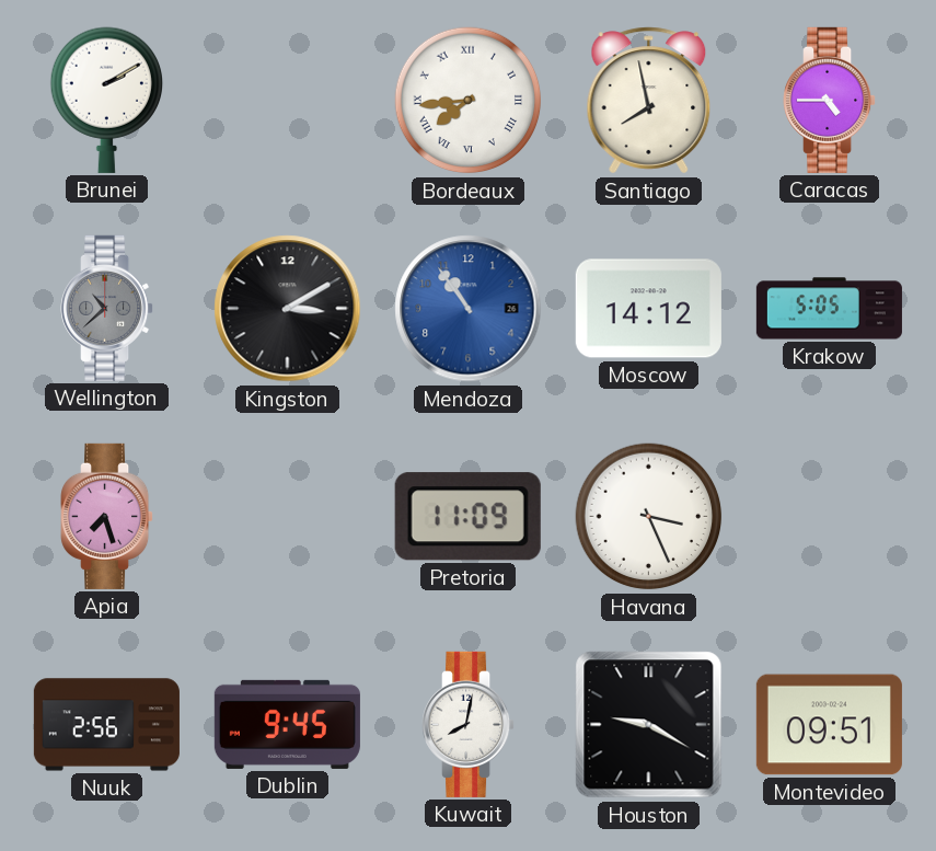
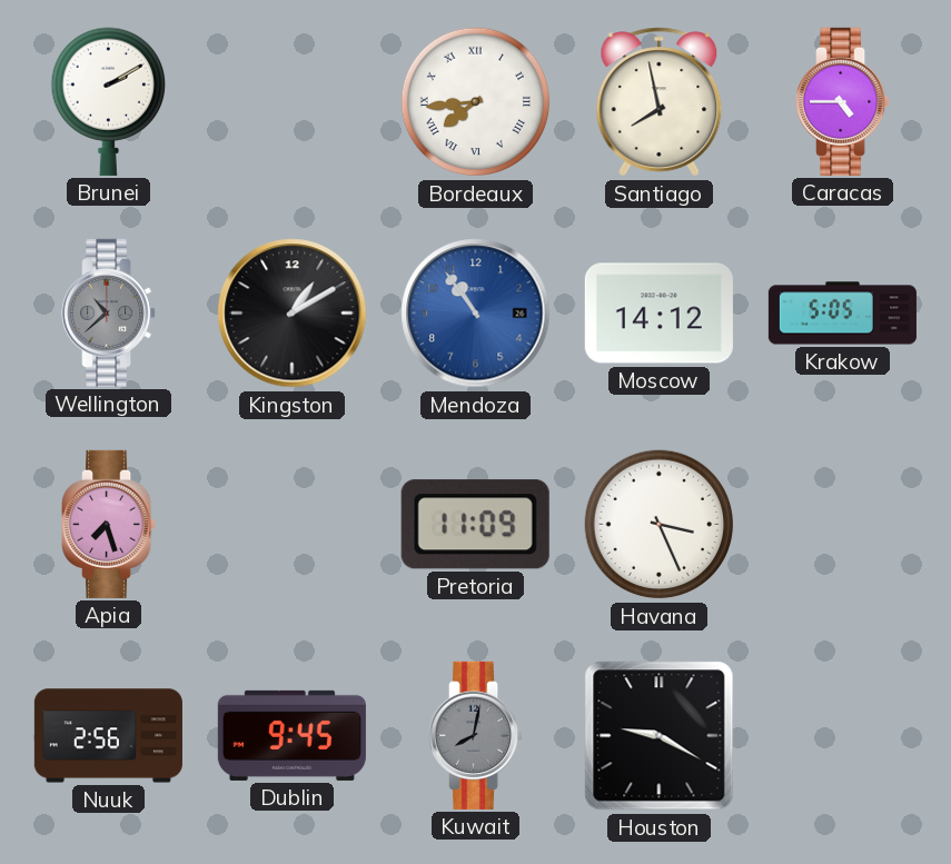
Kingston: 3:10 -> 1:10 (293, 314)
Kuwait dial: white -> grey (476, 735)
Montevideo: 09:51 -> none (829, 725)
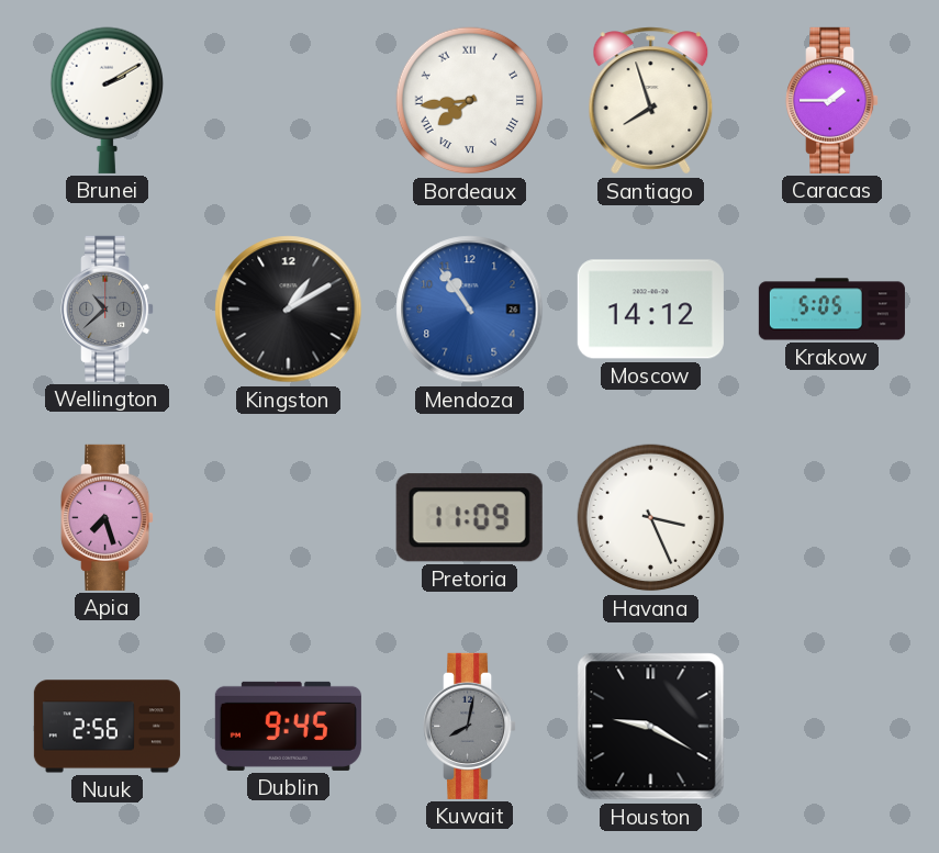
Santiago: 7:58 -> 7:57 (651, 101)
Caracas: 4:45 -> 1:45 (832, 100)
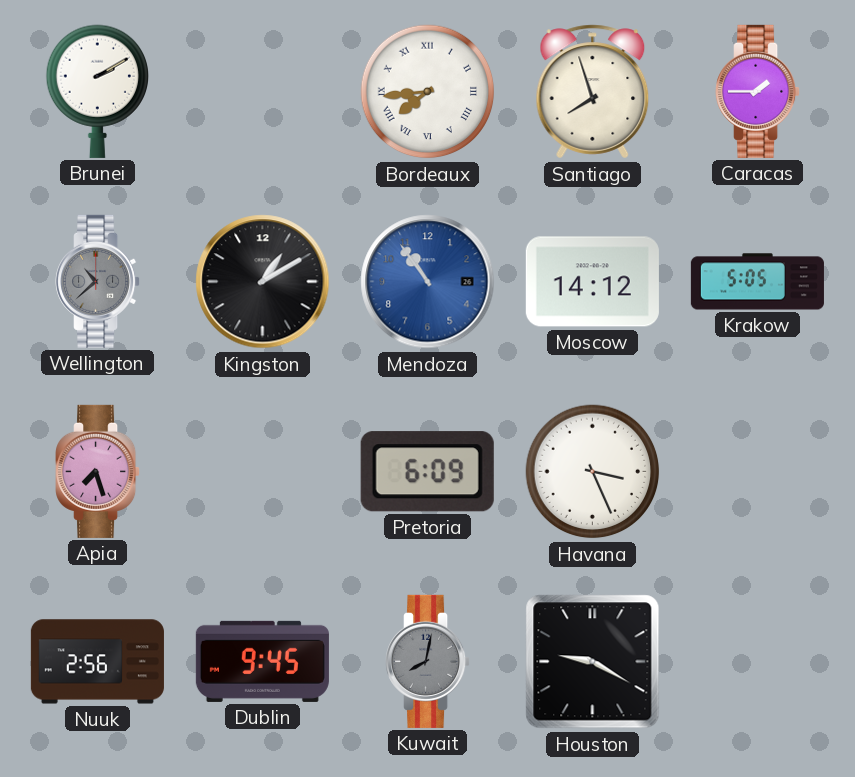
Pretoria: 11:09 -> 6:09 (427, 472)
